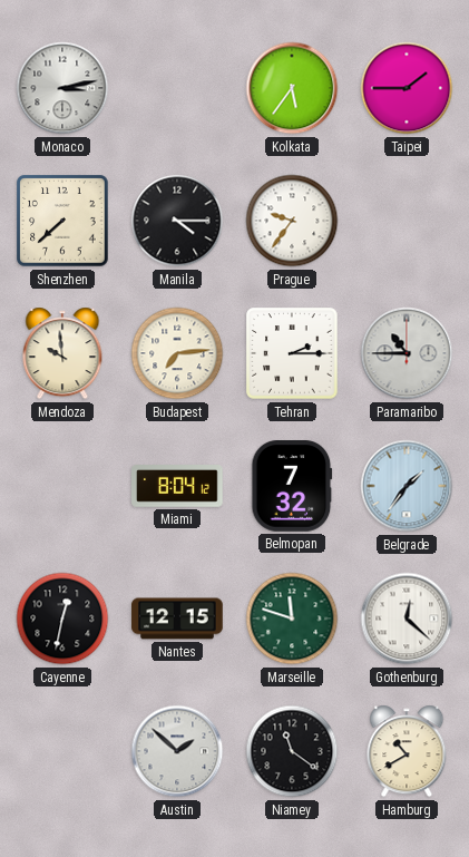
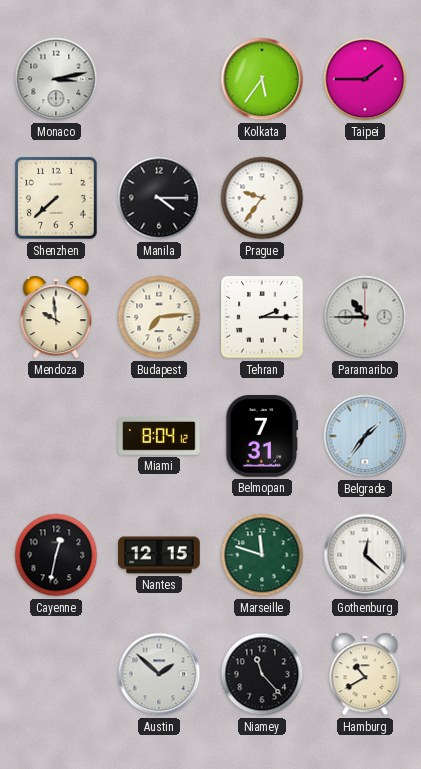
Belmopan: 7:32 -> 7:31 (262, 436)
Niamey: 11:21 -> 11:23 (262, 674)
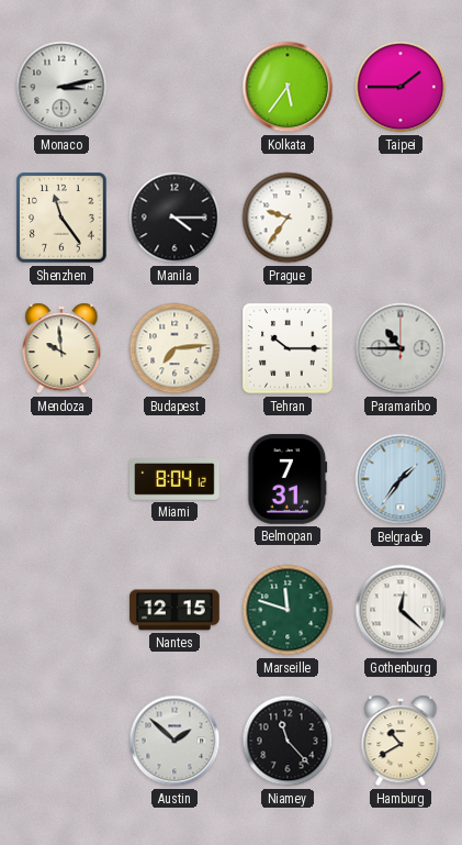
Shenzhen: 7:38 -> 11:24 (61, 218)
Tehran: 2:15 -> 10:15 (288, 348)
Cayenne: 12:32 -> none (56, 555)
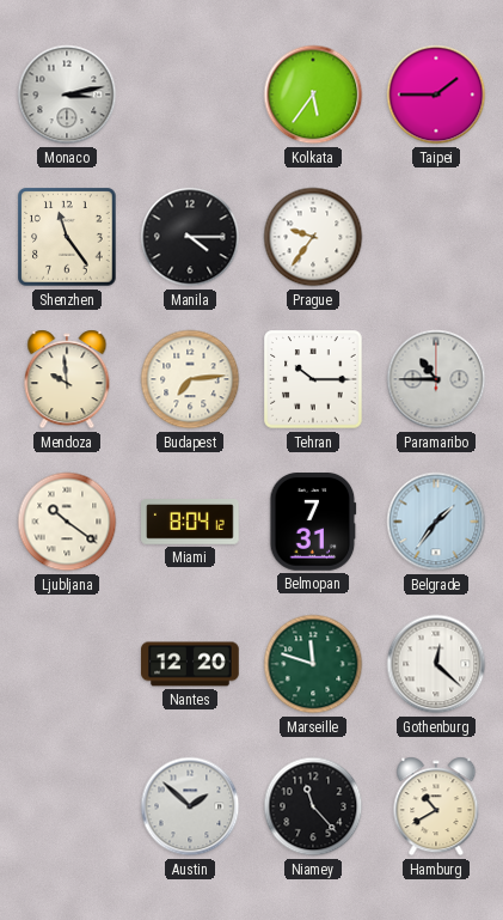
Ljubljana: none -> 10:21 (67, 522)
Nantes: 12:15 -> 12:20 (190, 664)
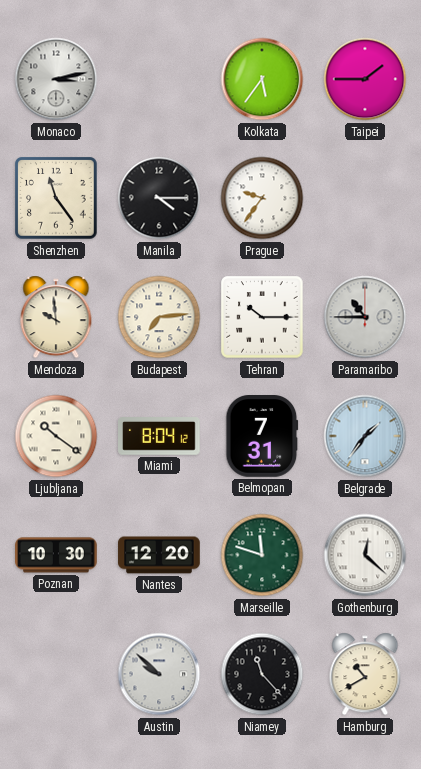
Poznan: none -> 10:30 (56, 555)
Austin: 1:52 -> 9:52 (159, 674)
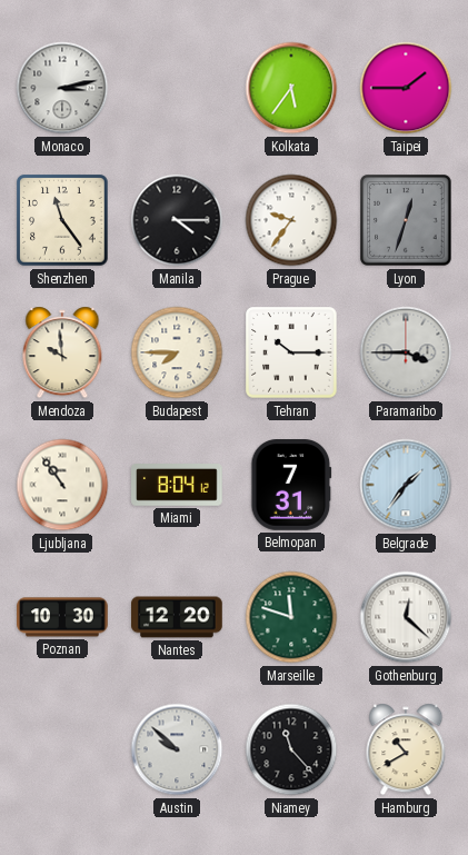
Lyon: none -> 12:33 (406, 220)
Budapest: 7:14 -> 7:45 (177, 352)
Paramaribo: 10:45 -> 3:45 (406, 352)
Ljubljana: 10:21 -> 10:54 (62, 485)
